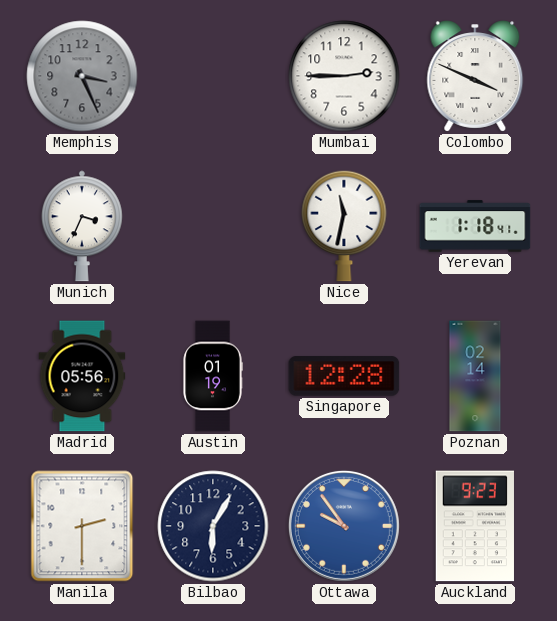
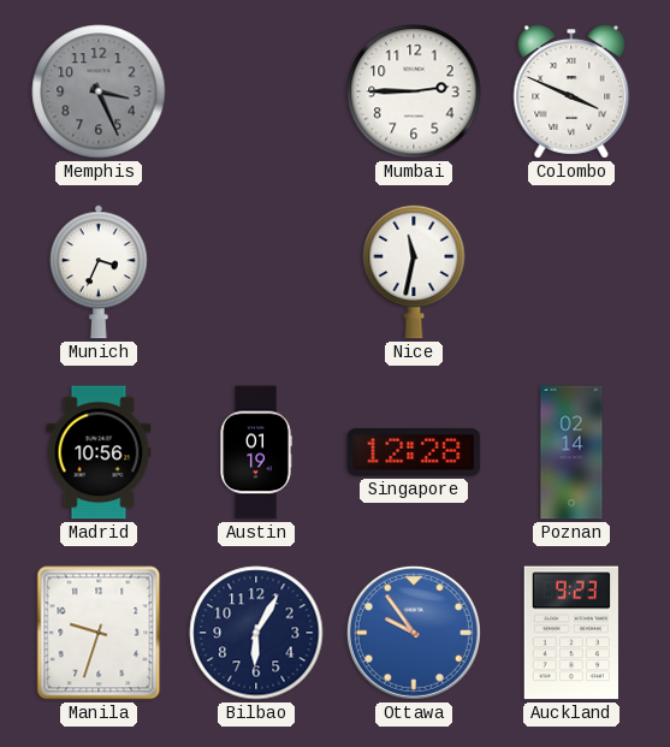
Yerevan: 1:18 -> none (475, 226)
Madrid: 05:56 -> 10:56 (99, 452)
Manila: 2:30 -> 9:33 (99, 633)
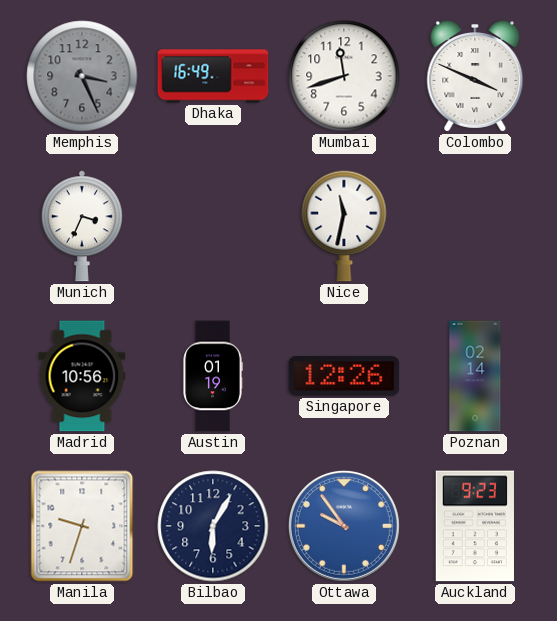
Dhaka: none -> 16:49 (213, 76)
Mumbai: 2:45 -> 11:42 (344, 76)
Singapore: 12:28 -> 12:26 (344, 376)
